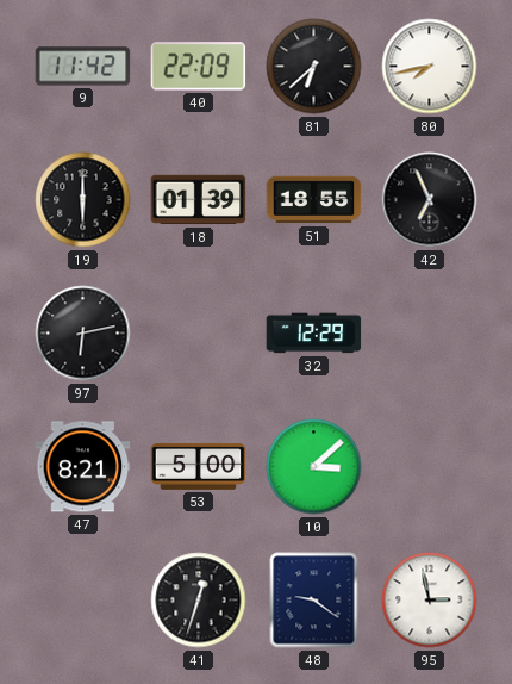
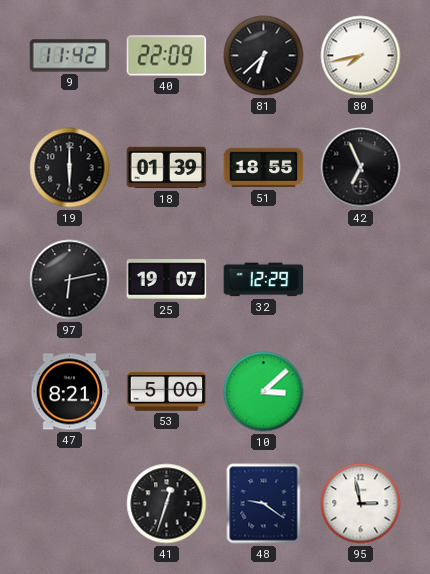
25: none -> 19:07 (167, 280)
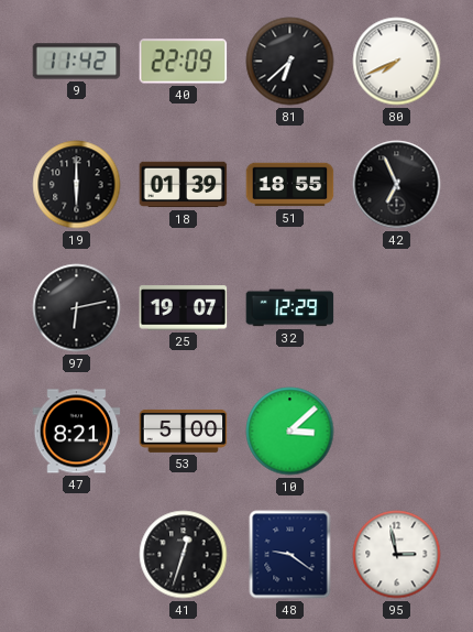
80: 7:43 -> 7:41 (397, 62)
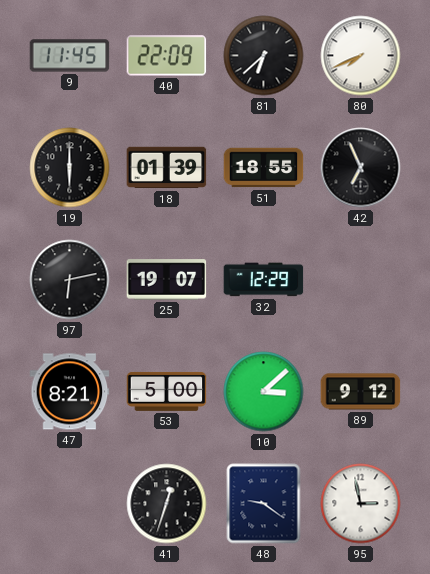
9: 11:42 -> 11:45 (70, 56)
89: none -> 9:12 (361, 392)
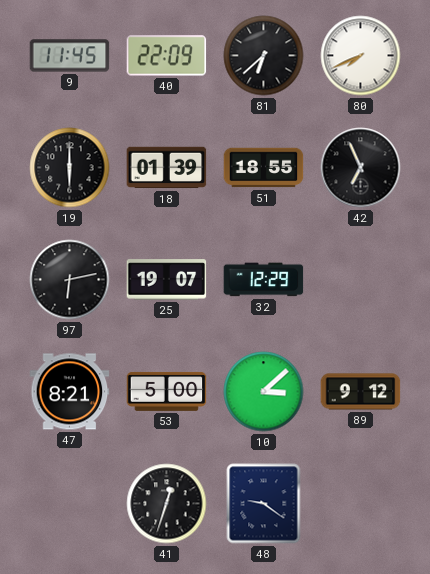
95: 2:58 -> none (361, 504)
